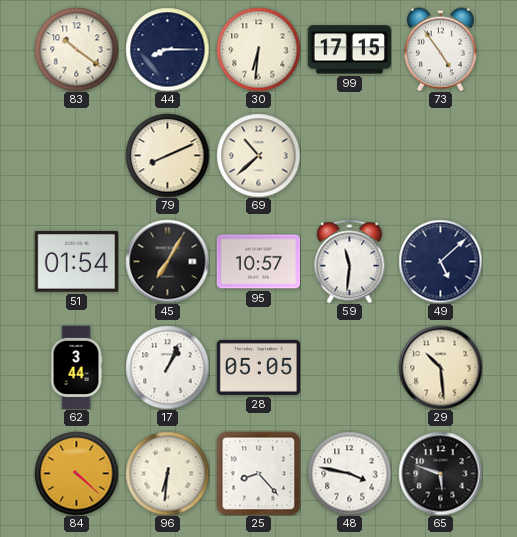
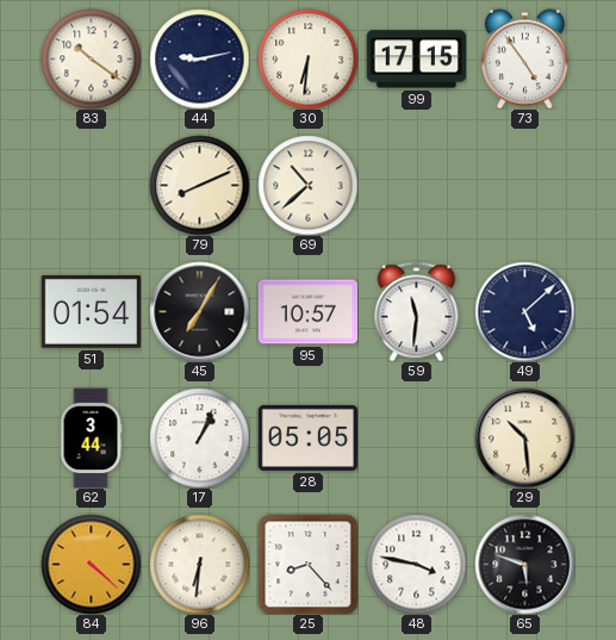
44: 8:15 -> 9:13 (199, 58)
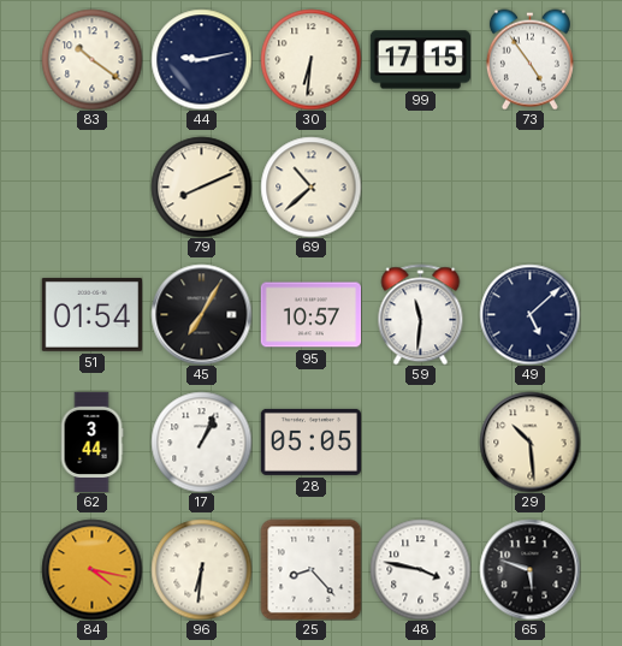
84: 4:22 -> 4:17 (91, 569)
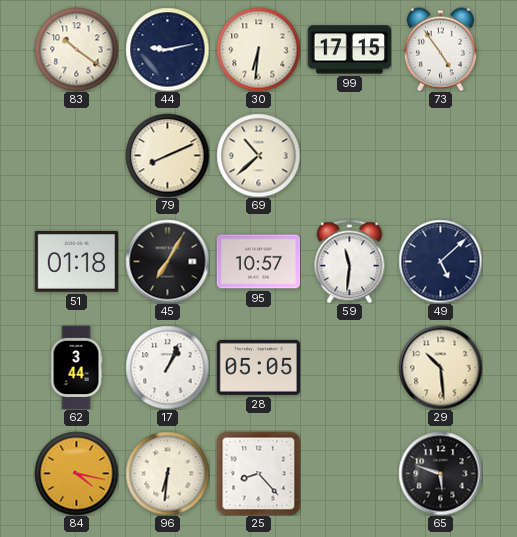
51: 01:54 -> 01:18 (76, 261)
48: 3:47 -> none (420, 569)
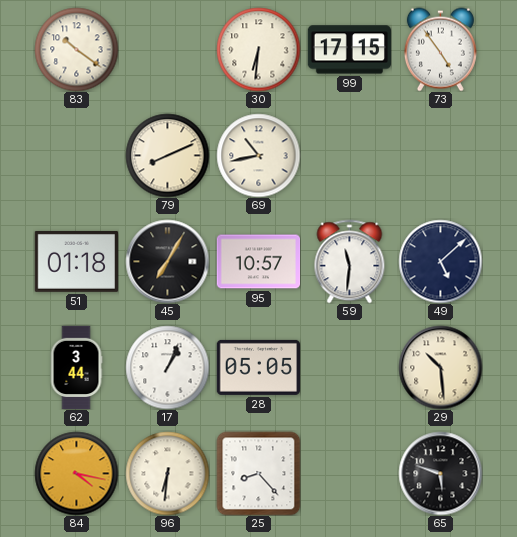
44: 9:13 -> none (167, 49)
69: 10:38 -> 10:43 (258, 155)
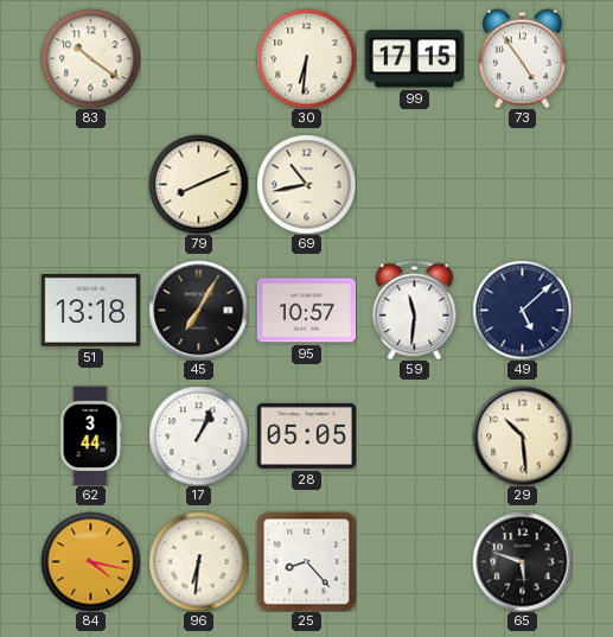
51: 01:18 -> 13:18 (90, 310)
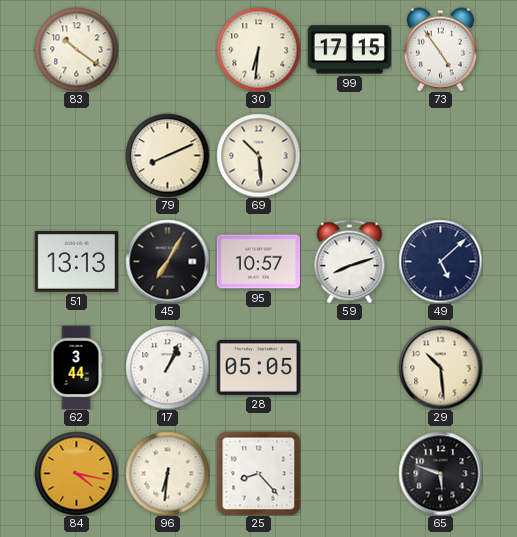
69: 10:43 -> 10:29 (258, 155)
51: 13:18 -> 13:13 (76, 261)
59: 11:31 -> 8:12 (350, 261)
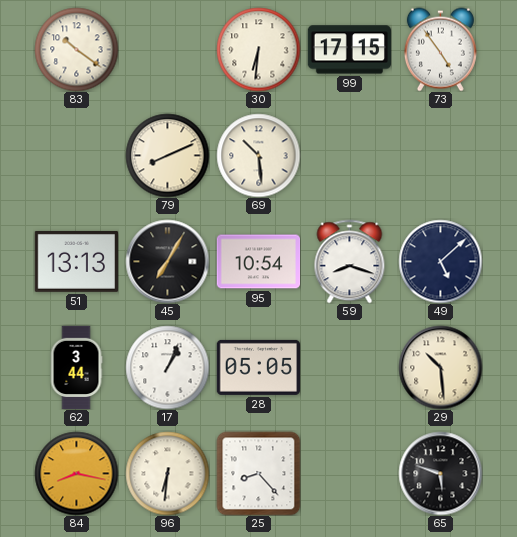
95: 10:57 -> 10:54 (258, 262)
59: 8:12 -> 8:18 (350, 261)
84: 4:17 -> 8:17 (76, 473)
